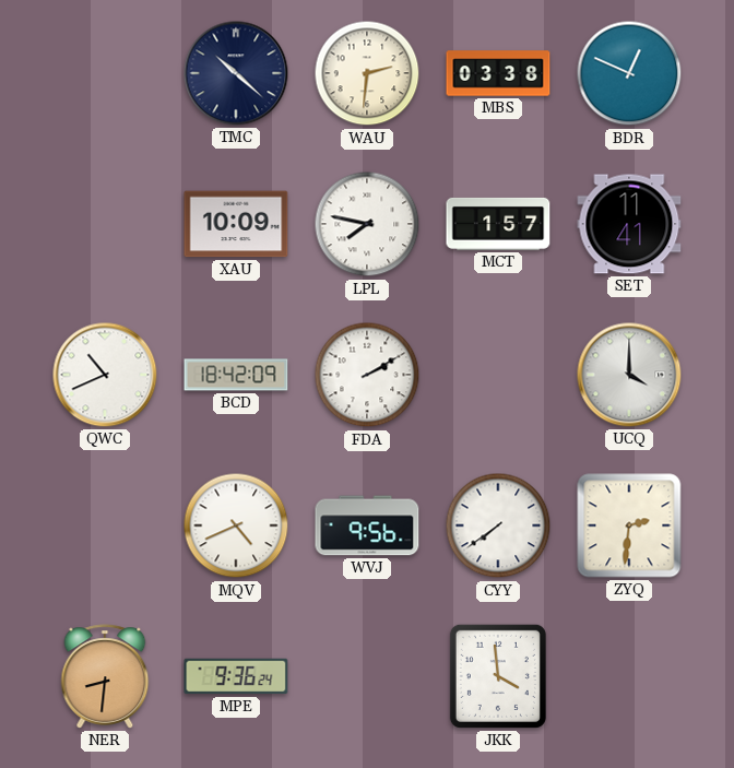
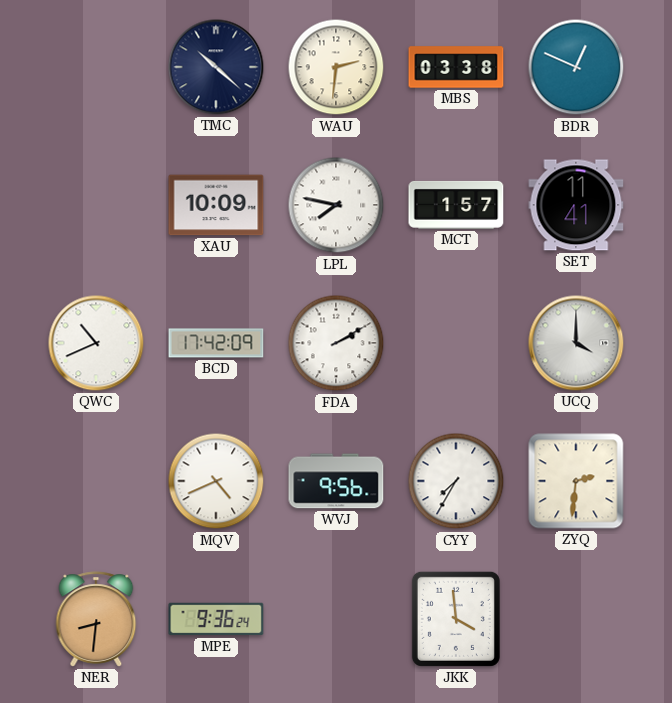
BCD: 18:42 -> 17:42 (216, 343)
CYY: 7:39 -> 7:35 (456, 481)
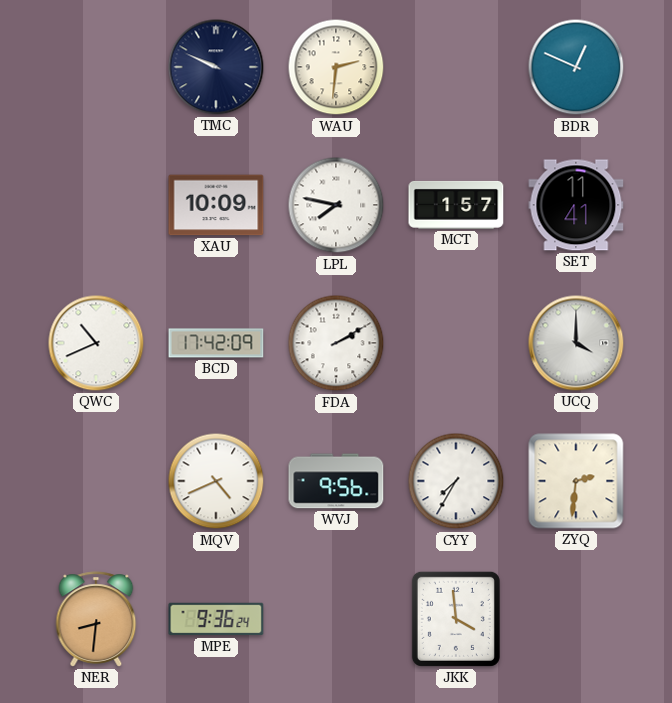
TMC: 10:22 -> 9:49 (216, 67)
MBS: 03:38 -> none (456, 67)
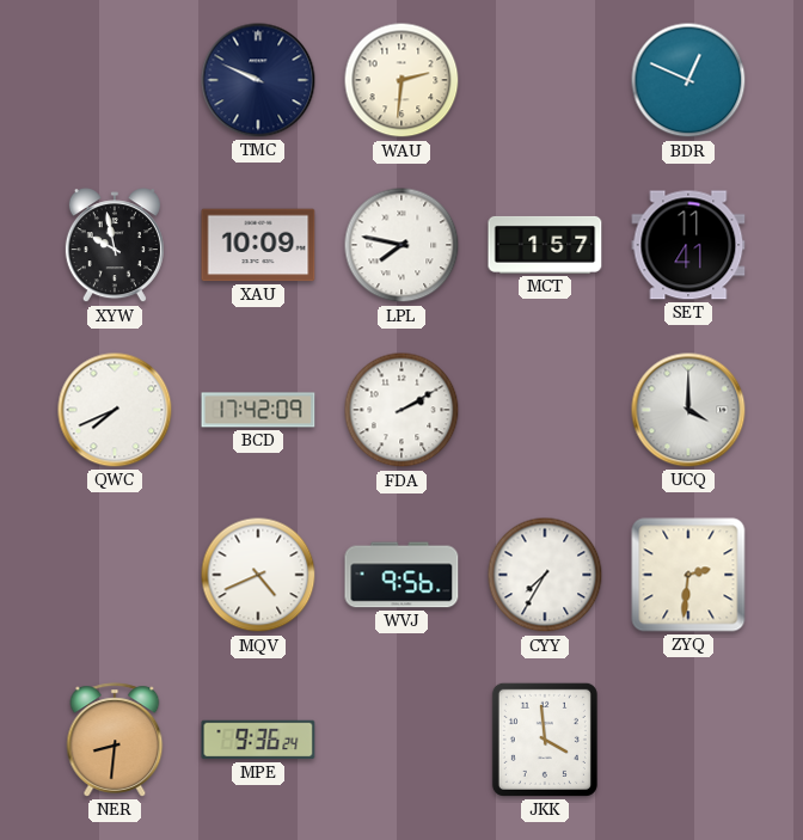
XYW: none -> 9:58 (115, 246)
QWC: 10:41 -> 7:41 (115, 410)
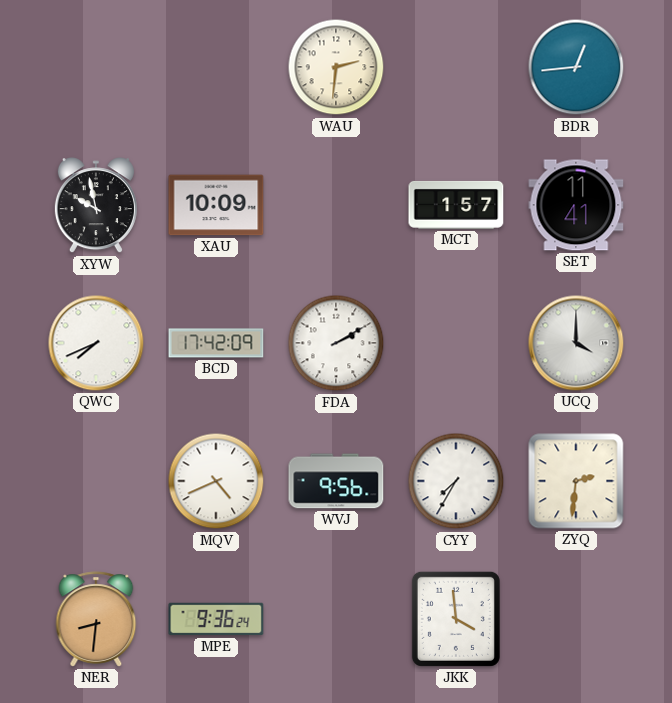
TMC: 9:49 -> none (258, 80)
BDR: 12:49 -> 12:44 (576, 67)
LPL: 7:47 -> none (401, 245)
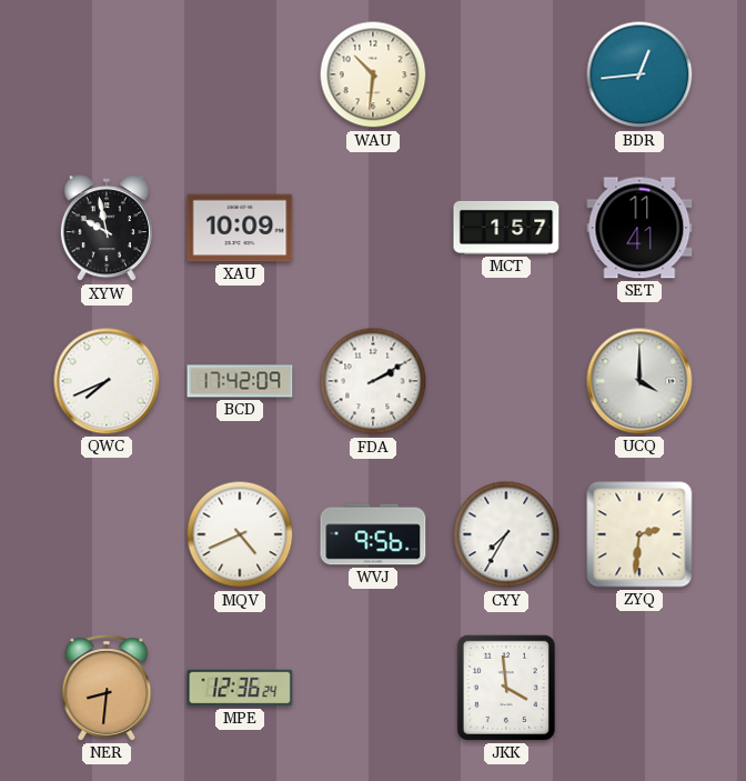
WAU: 2:31 -> 10:31 (373, 74)
MPE: 9:36 -> 12:36 (240, 688)
